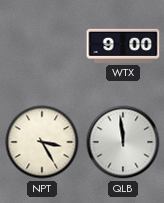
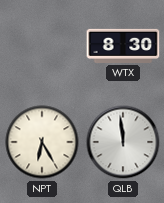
WTX: 9:00 -> 8:30 (123, 46)
NPT: 3:25 -> 6:25 (42, 142)
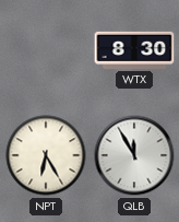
QLB: 11:59 -> 11:55 (134, 155)
